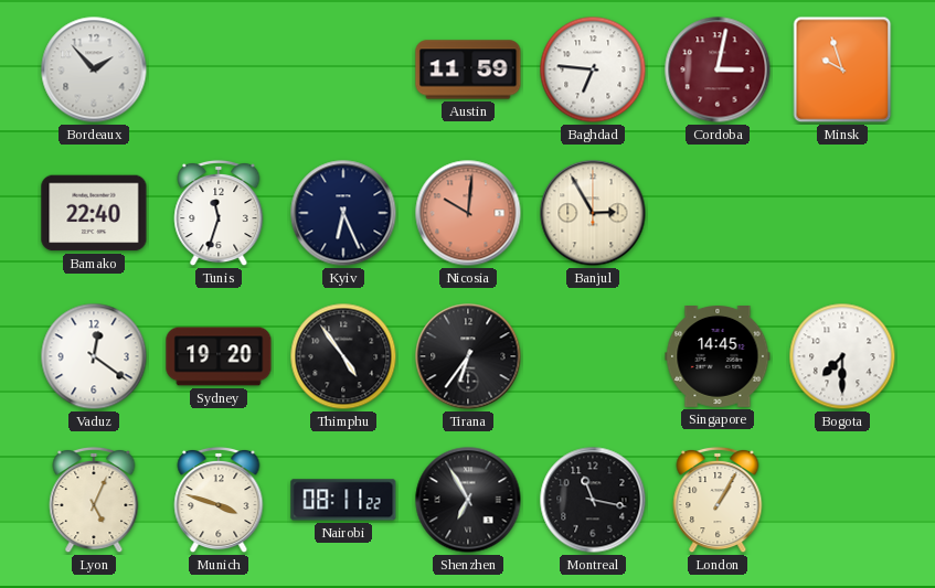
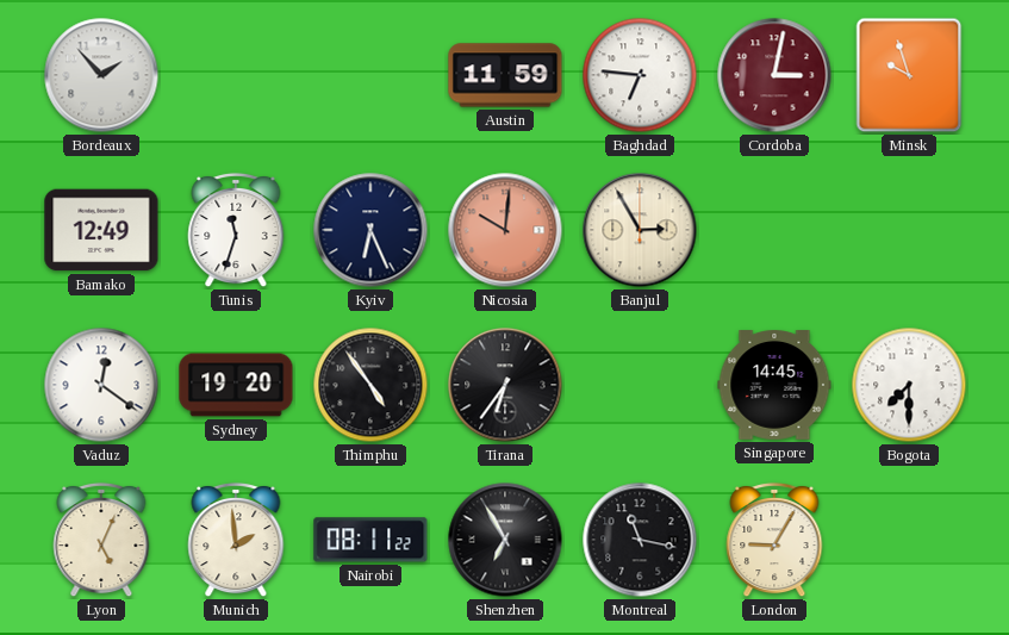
Bamako: 22:40 -> 12:49 (101, 230)
Munich: 3:48 -> 1:59 (236, 540)
London: 1:05 -> 9:05 (774, 540)
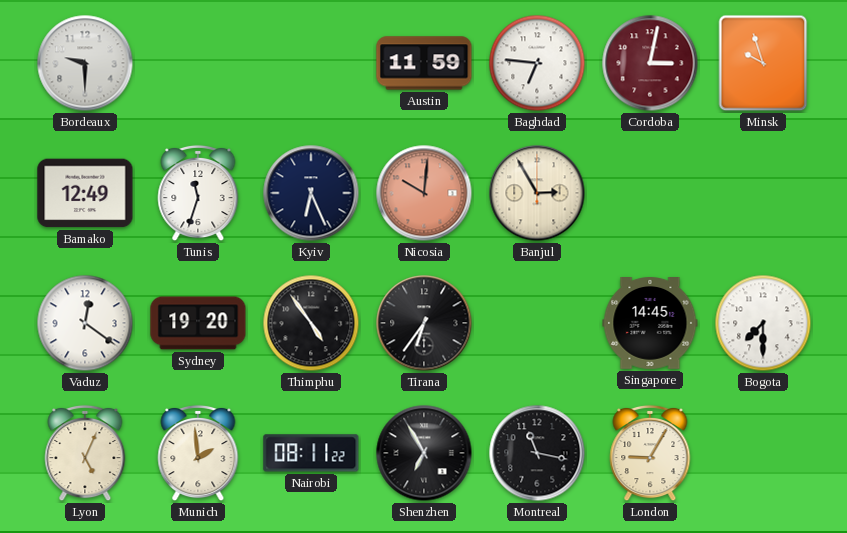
Bordeaux: 1:53 -> 9:30 (85, 63)
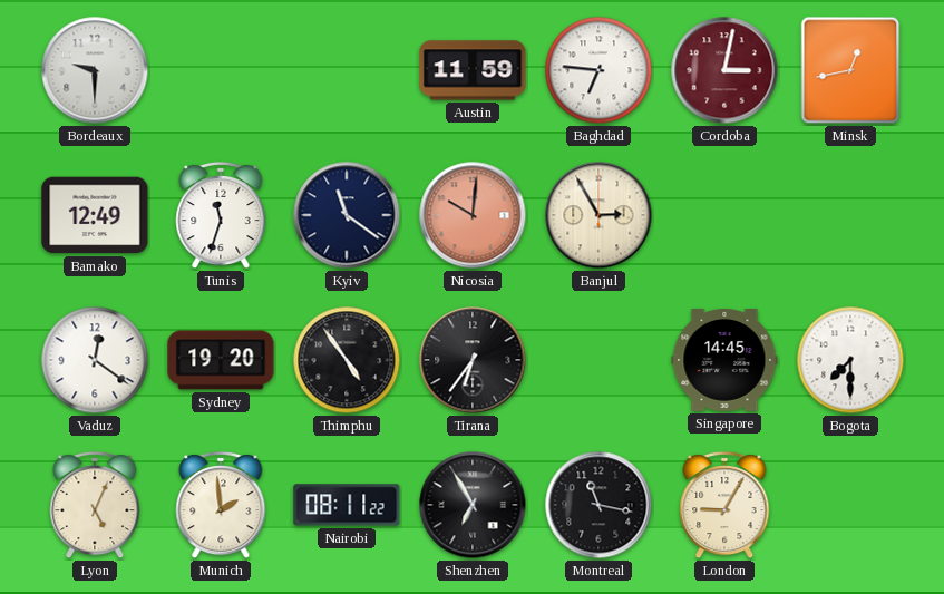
Minsk: 9:57 -> 12:43 (850, 70)
Kyiv: 6:26 -> 11:21 (347, 215)
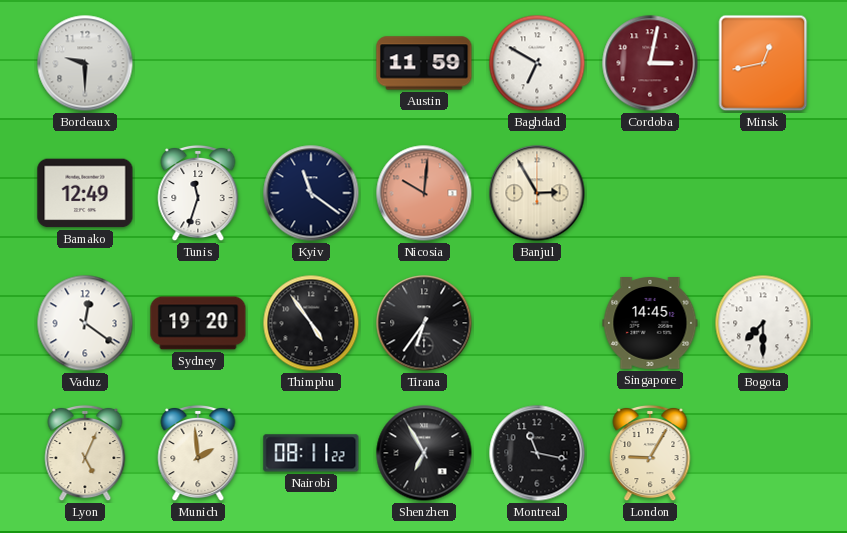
Baghdad: 6:46 -> 6:50 (537, 63)
